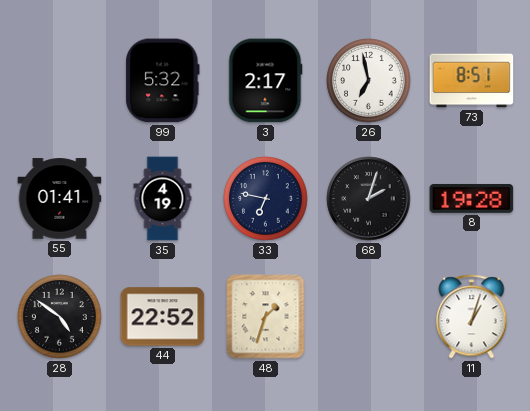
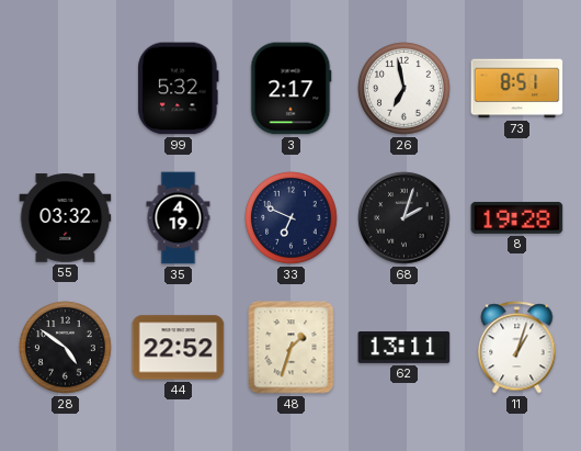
55: 01:41 -> 03:32 (66, 218)
33: 6:47 -> 6:49 (292, 218)
62: none -> 13:11 (405, 347)
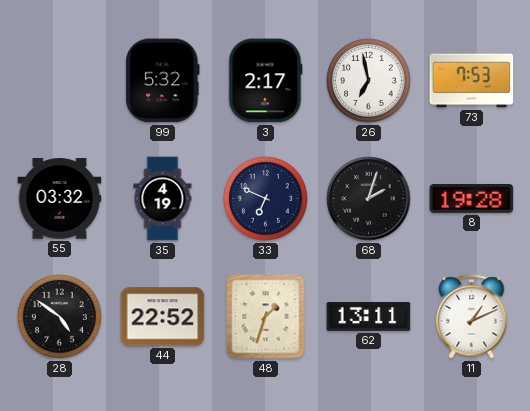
73: 8:51 -> 7:53 (472, 81)
11: 1:03 -> 1:11 (472, 317)
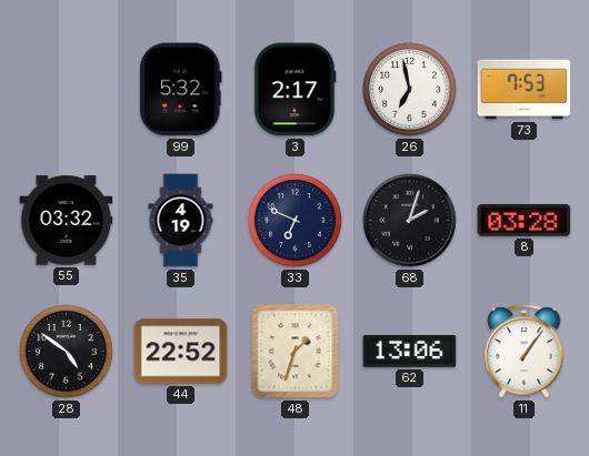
8: 19:28 -> 03:28 (525, 220)
62: 13:11 -> 13:06 (410, 351)
11: 1:11 -> 1:06 (525, 352)
